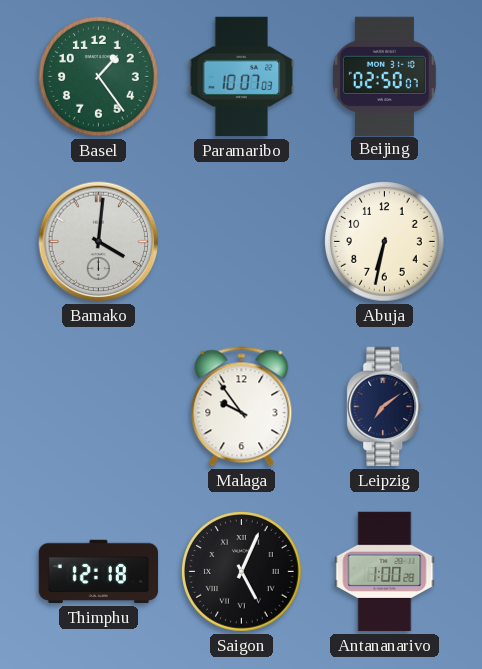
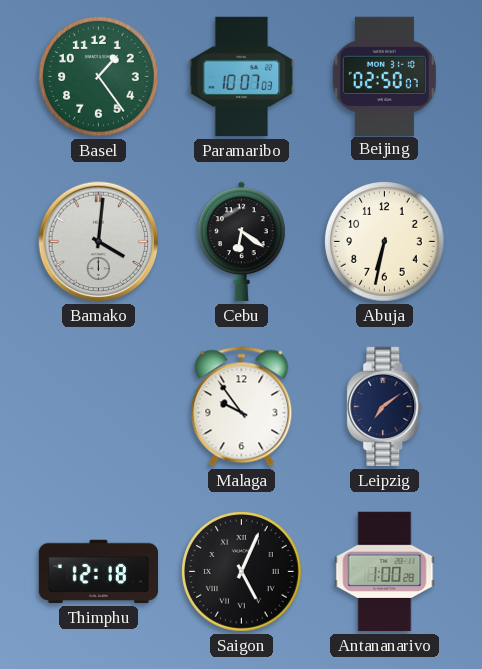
Cebu: none -> 6:21 (242, 242)
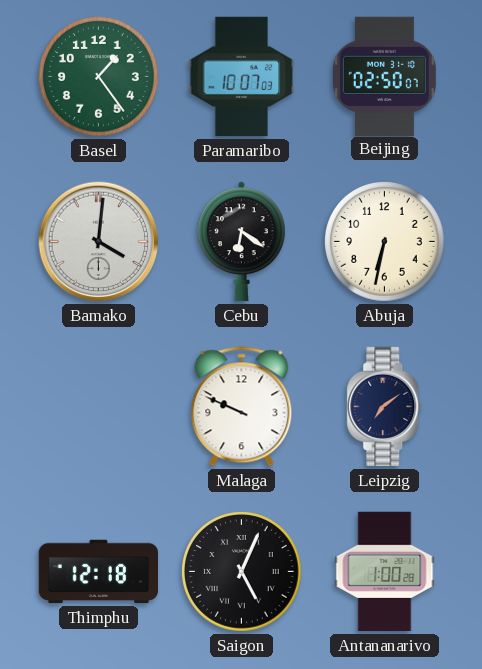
Malaga: 9:54 -> 9:49 (242, 407)
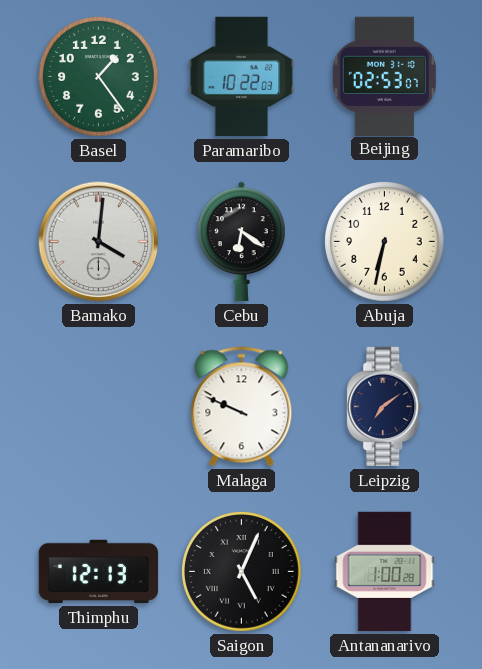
Paramaribo: 10:07 -> 10:22 (242, 77)
Beijing: 02:50 -> 02:53 (384, 76)
Thimphu: 12:18 -> 12:13 (99, 572)
